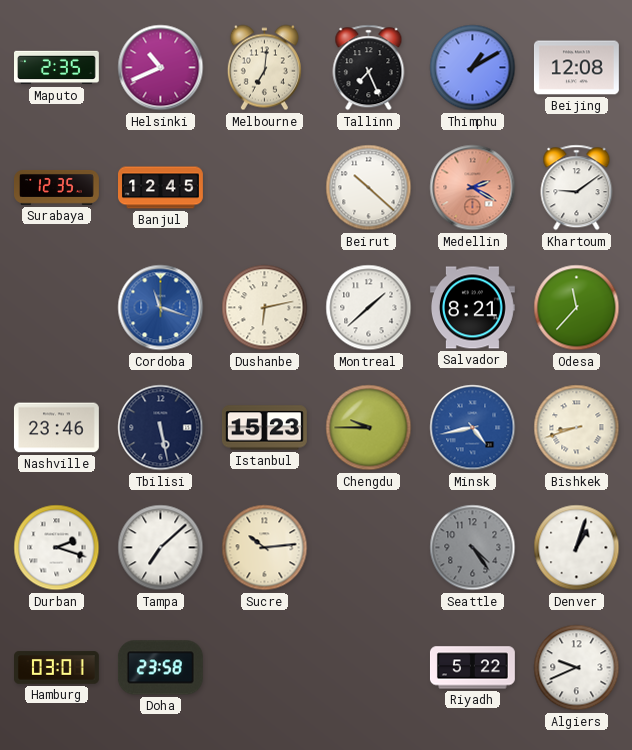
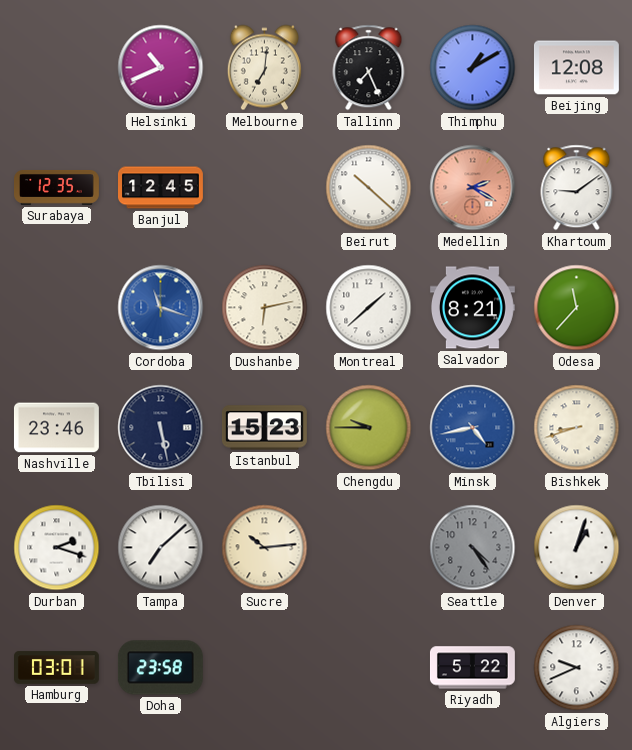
Maputo: 2:35 -> none (57, 68)
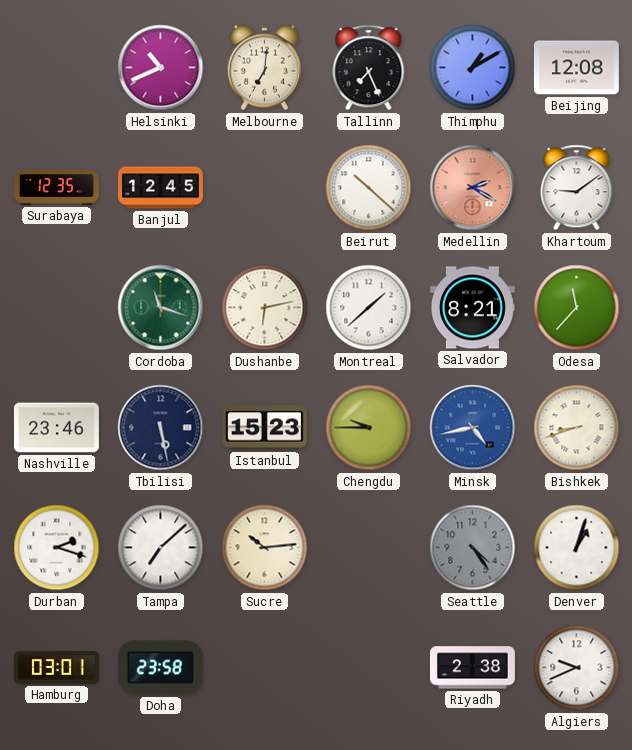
Cordoba dial: blue -> green (161, 308)
Riyadh: 5:22 -> 2:38 (472, 668)
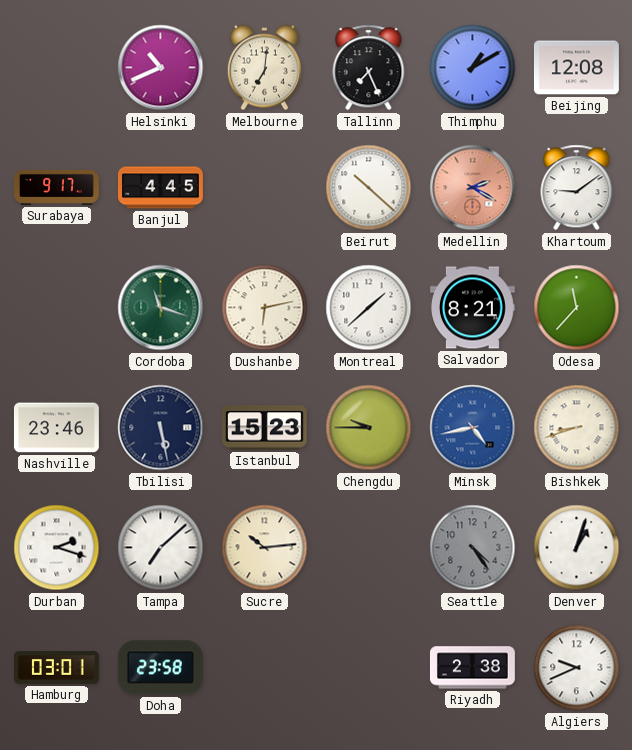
Surabaya: 12:35 -> 9:17 (57, 187)
Banjul: 12:45 -> 4:45 (161, 188)
